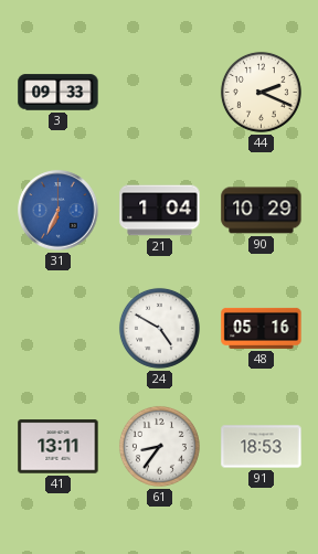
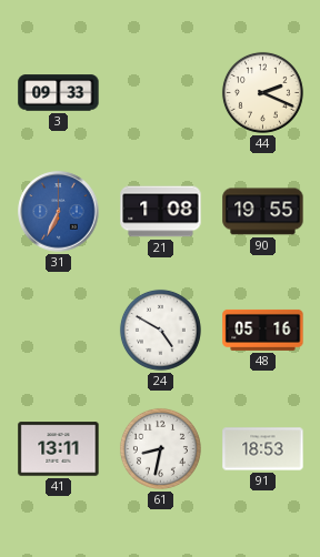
21: 1:04 -> 1:08 (161, 212)
90: 10:29 -> 19:55 (263, 212)
61: 8:36 -> 8:32 (160, 448)
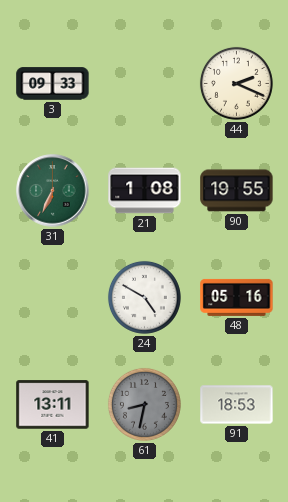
31 dial: blue -> green (53, 191)
61 dial: white -> grey (144, 404)
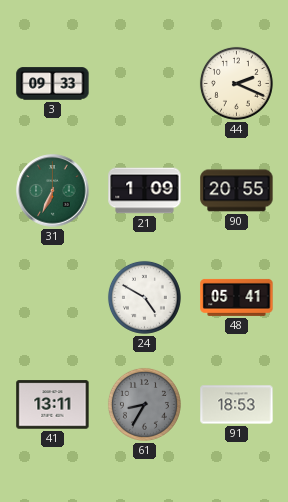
21: 1:08 -> 1:09 (145, 191)
90: 19:55 -> 20:55 (237, 191)
48: 05:16 -> 05:41 (237, 297)
61: 8:32 -> 8:35 (144, 404)
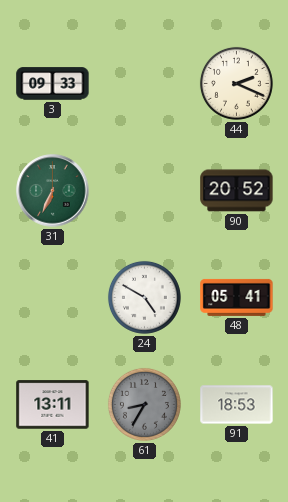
21: 1:09 -> none (145, 191)
90: 20:55 -> 20:52 (237, 191)
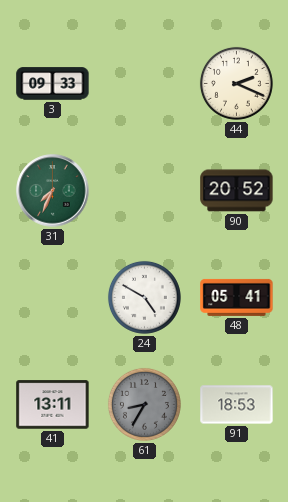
31: 6:34 -> 7:34 (53, 191)
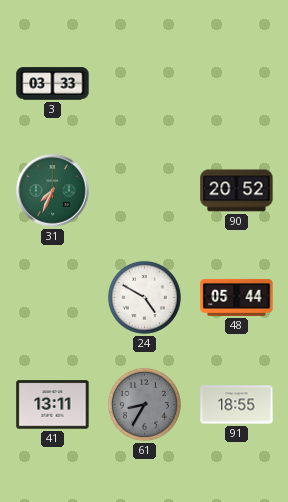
3: 09:33 -> 03:33 (53, 84)
44: 2:19 -> none (236, 83)
48: 05:41 -> 05:44 (237, 297)
91: 18:53 -> 18:55 (237, 405)
